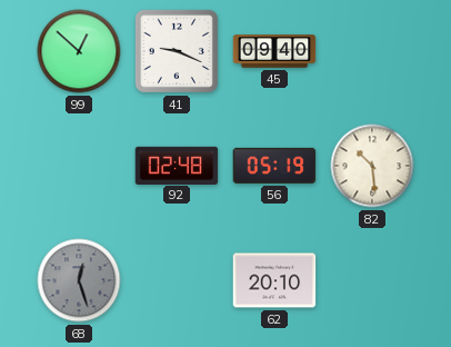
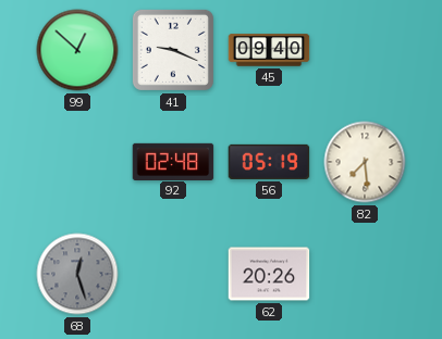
82: 10:29 -> 7:29 (365, 162)
62: 20:10 -> 20:26 (269, 274)
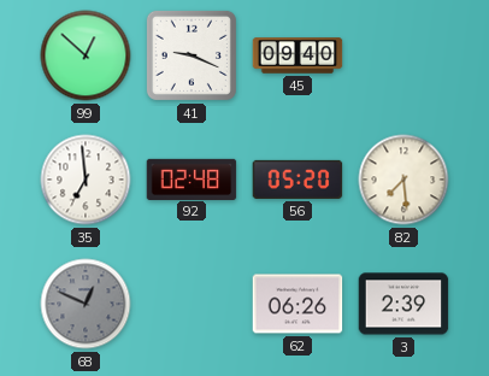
35: none -> 6:59 (86, 180)
56: 05:19 -> 05:20 (297, 180)
68: 12:27 -> 12:49 (86, 304)
62: 20:26 -> 06:26 (297, 304)
3: none -> 2:39 (403, 304)
